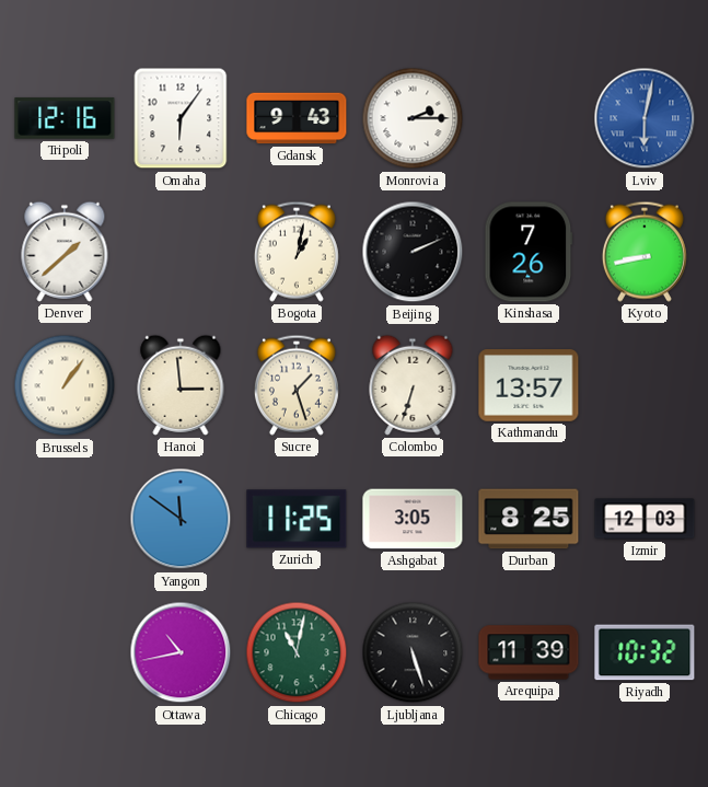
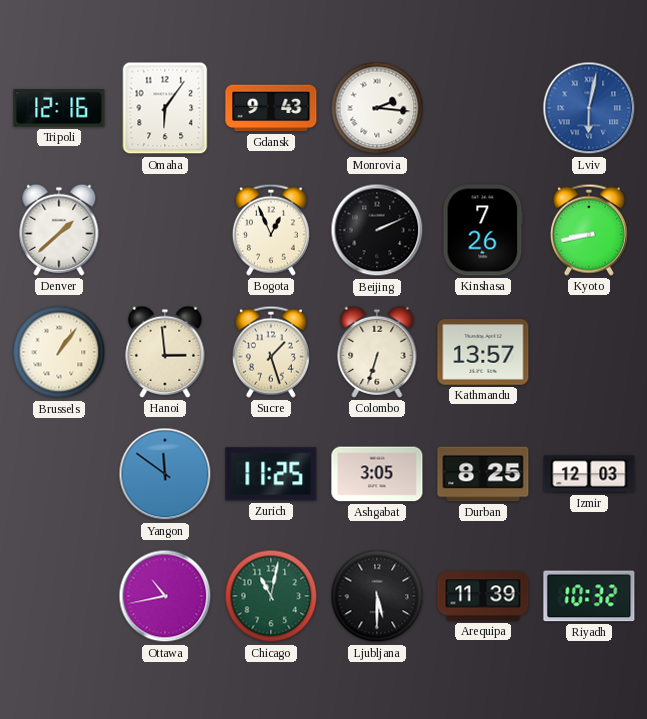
Monrovia: 2:15 -> 2:16 (377, 108)
Bogota: 1:02 -> 12:56 (271, 230)
Ljubljana: 5:27 -> 5:30 (377, 596)
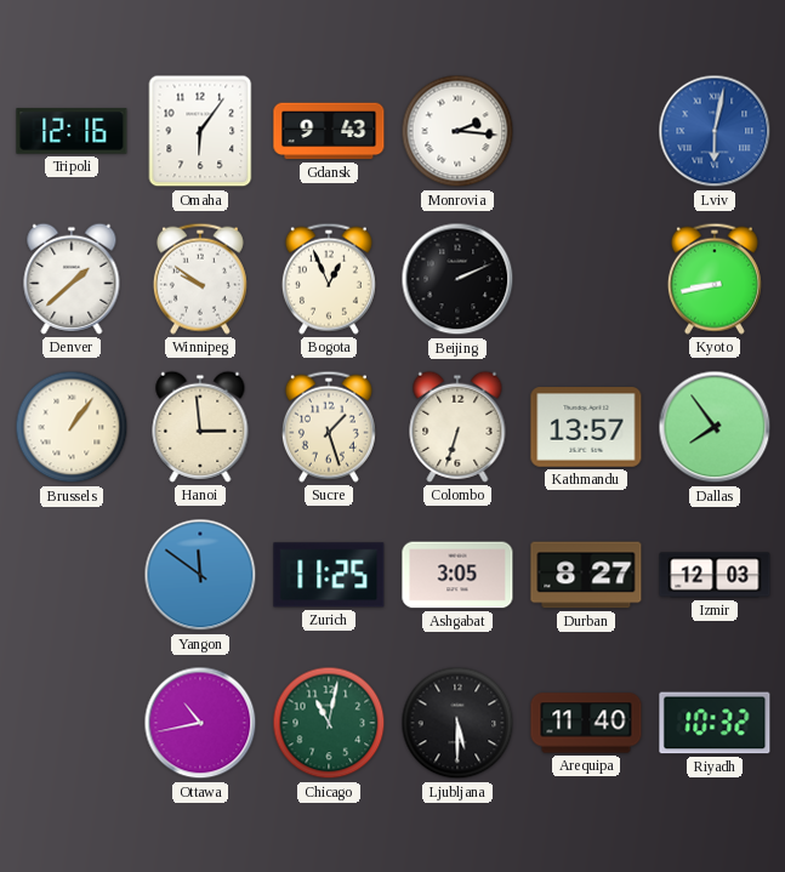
Winnipeg: none -> 9:51 (200, 279)
Kinshasa: 7:26 -> none (483, 230)
Dallas: none -> 7:54 (715, 427)
Durban: 8:25 -> 8:27 (586, 575)
Arequipa: 11:39 -> 11:40 (586, 723)
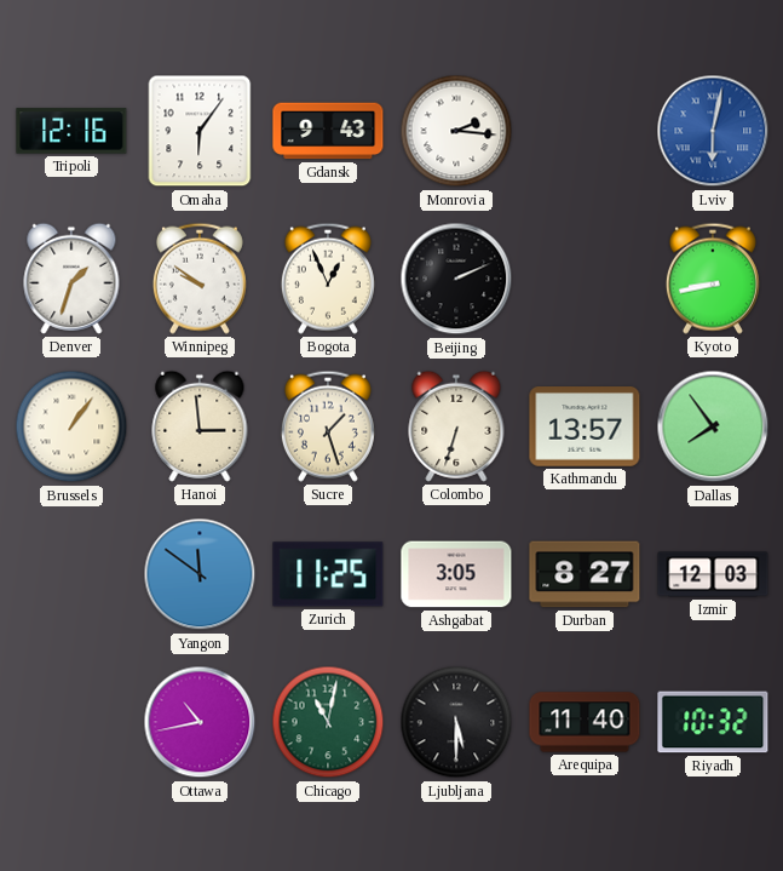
Denver: 1:38 -> 1:33 (71, 279)
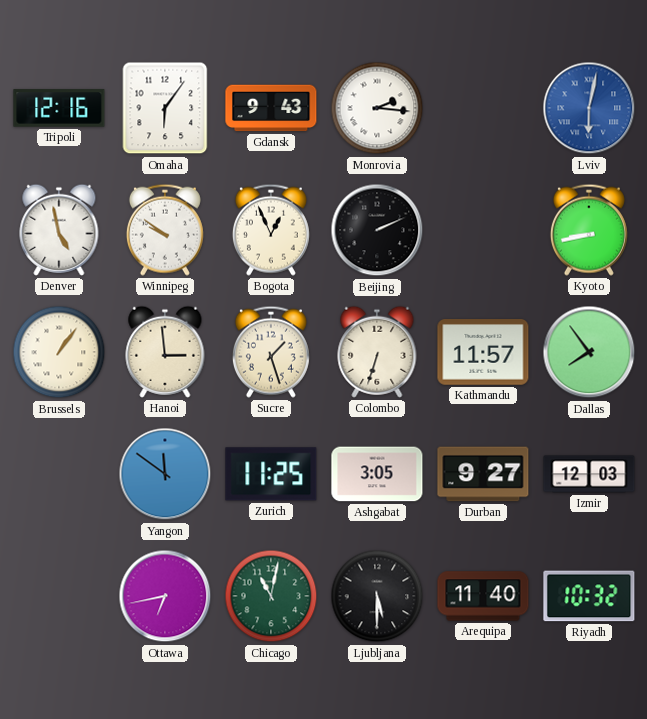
Denver: 1:33 -> 4:58 (59, 230)
Kathmandu: 13:57 -> 11:57 (483, 352)
Durban: 8:27 -> 9:27 (483, 474)
Ottawa: 10:43 -> 6:43 (165, 596)
